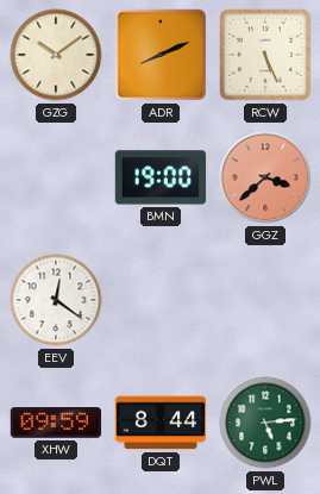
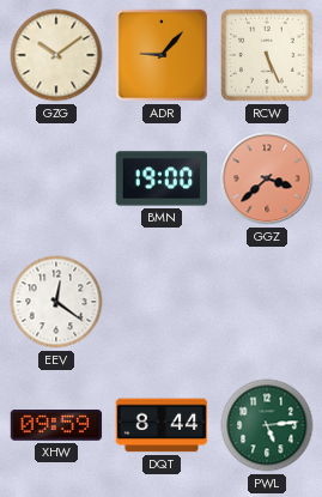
ADR: 8:11 -> 9:07 (162, 55)
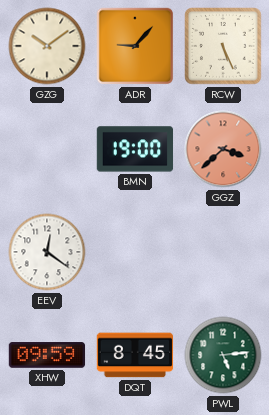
DQT: 8:44 -> 8:45 (135, 355)
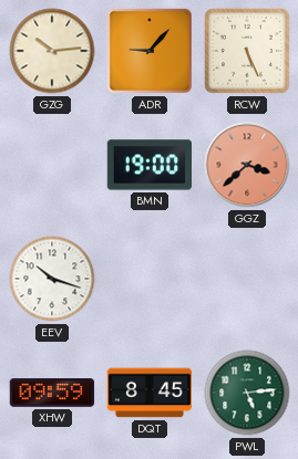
GZG: 10:09 -> 10:14 (52, 51)
EEV: 12:21 -> 10:18 (52, 279)
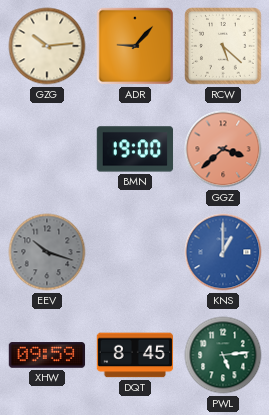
RCW: 5:26 -> 5:22 (223, 46)
EEV dial: white -> grey (47, 252)
KNS: none -> 1:00 (223, 252)
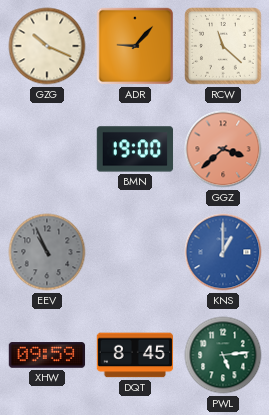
GZG: 10:14 -> 10:19 (47, 46)
RCW: 5:22 -> 11:22 (223, 46)
EEV: 10:18 -> 10:56 (47, 252)
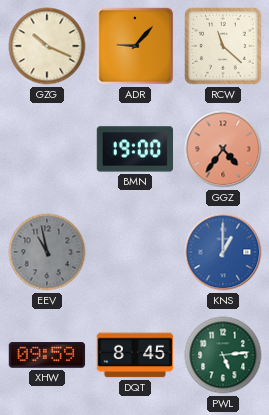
GGZ: 3:38 -> 4:36 (223, 149)
EEV: 10:56 -> 10:58 (47, 252)
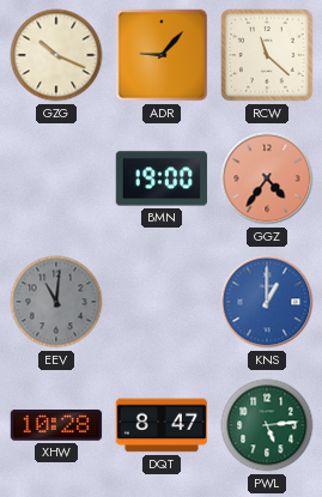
EEV: 10:58 -> 11:01 (56, 302)
XHW: 09:59 -> 10:28 (56, 425)
DQT: 8:45 -> 8:47 (162, 425)
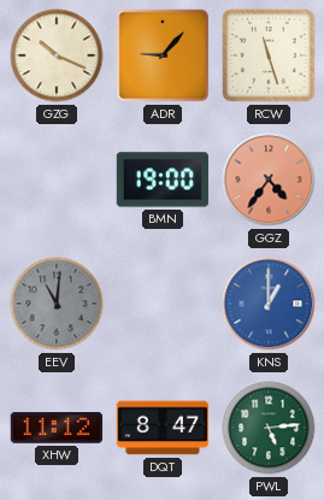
RCW: 11:22 -> 11:27 (269, 55)
XHW: 10:28 -> 11:12 (57, 428)
